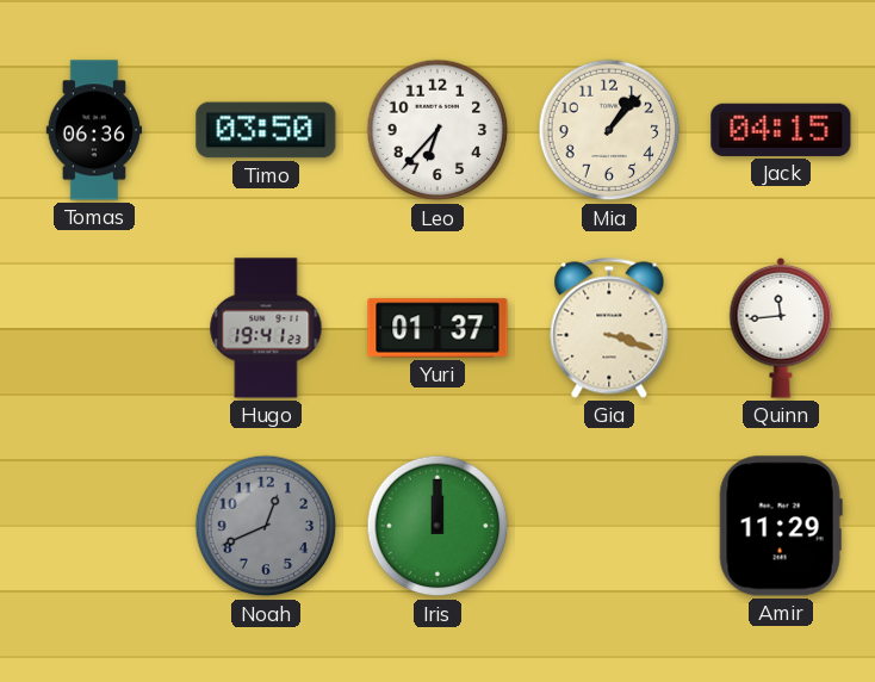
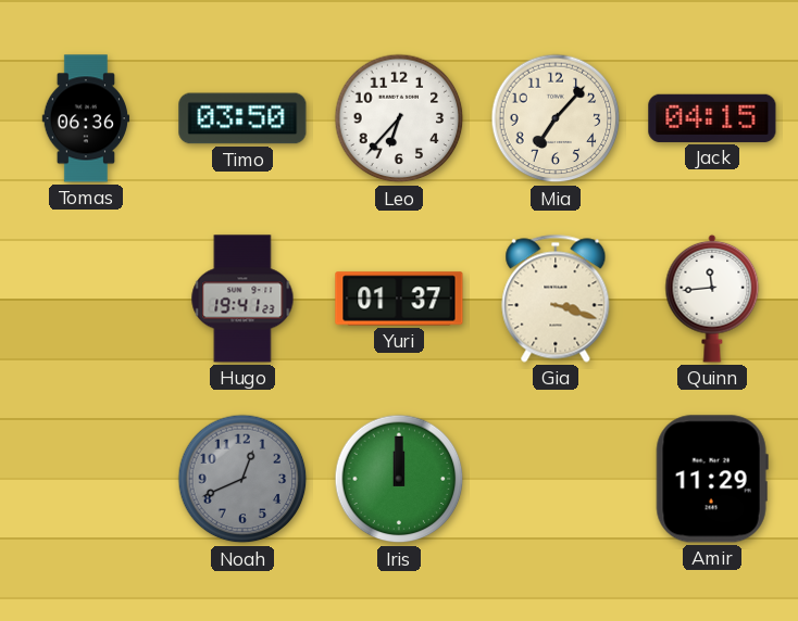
Mia: 1:07 -> 7:07 (556, 118)
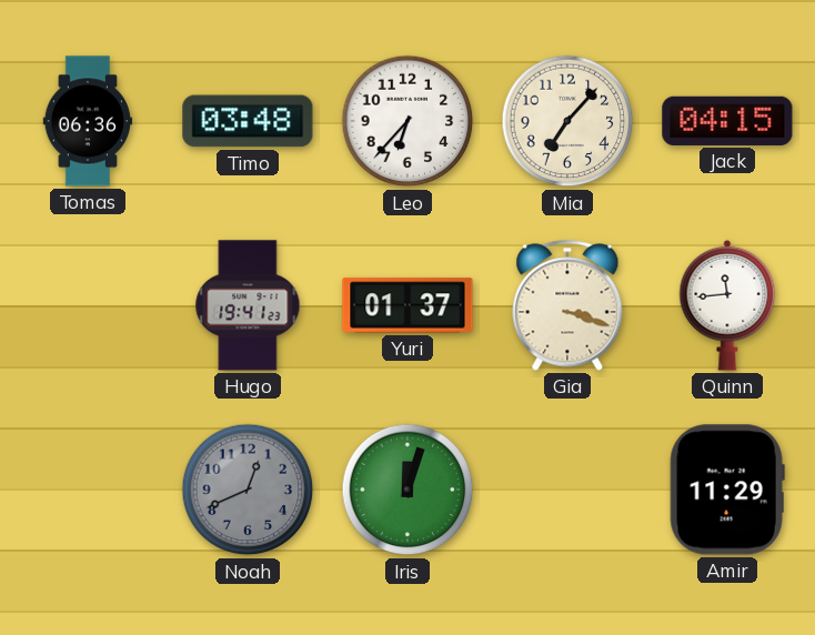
Timo: 03:50 -> 03:48 (248, 121)
Iris: 12:00 -> 12:03 (407, 490)
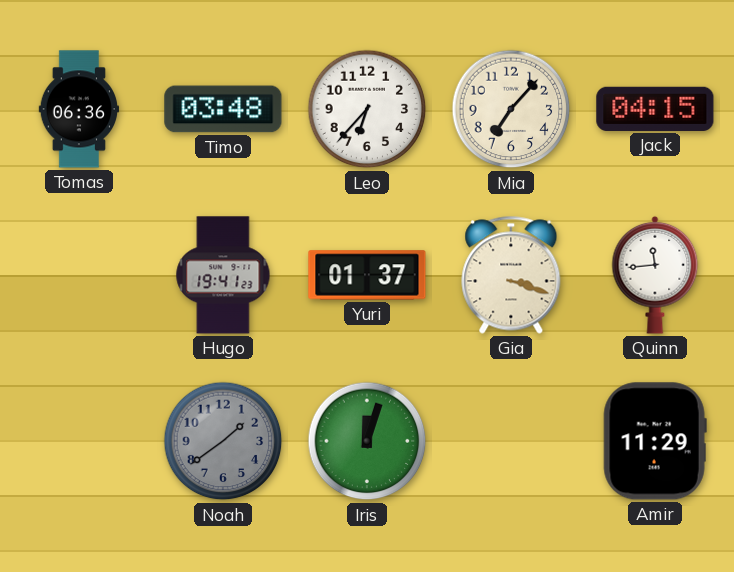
Noah: 12:41 -> 1:39 (223, 441)
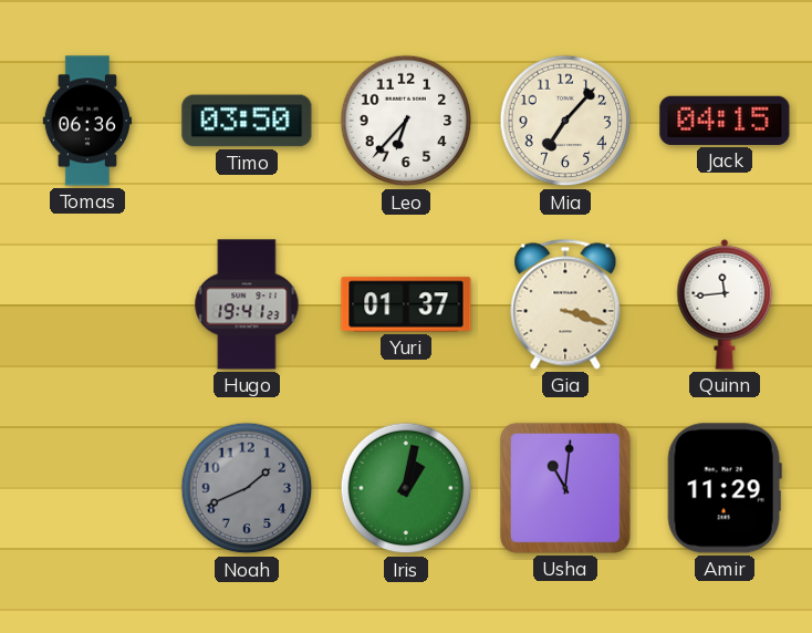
Timo: 03:48 -> 03:50 (247, 121)
Noah: 1:39 -> 1:41 (247, 488)
Iris: 12:03 -> 1:02 (406, 488)
Usha: none -> 11:01 (565, 488)
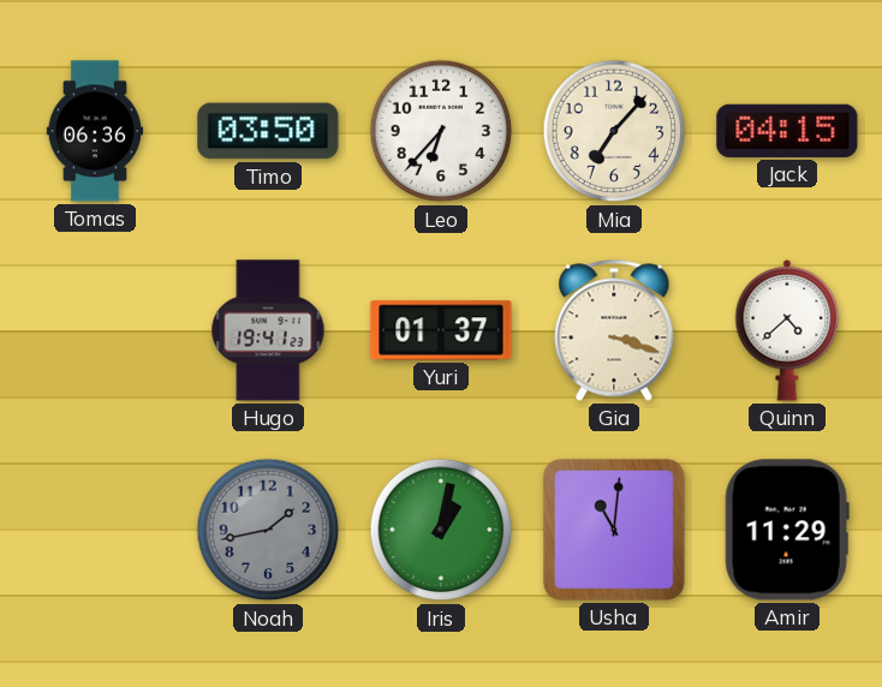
Quinn: 11:44 -> 4:38 (787, 330)
Noah: 1:41 -> 1:43 (268, 530)
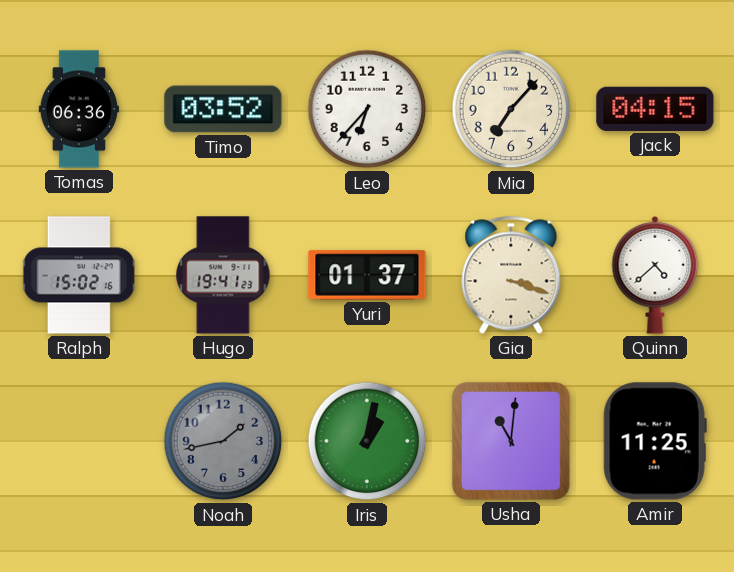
Timo: 03:50 -> 03:52 (223, 109)
Ralph: none -> 15:02 (79, 275)
Amir: 11:29 -> 11:25 (655, 441)
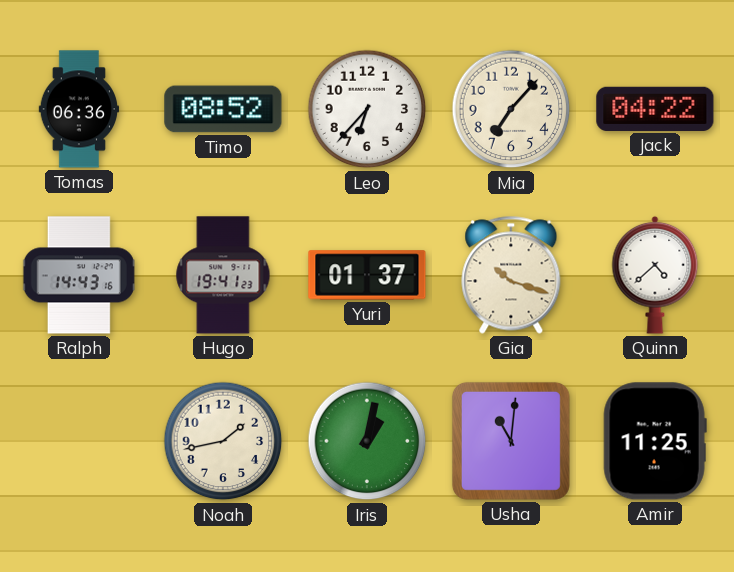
Timo: 03:52 -> 08:52 (223, 109)
Jack: 04:15 -> 04:22 (655, 109)
Ralph: 15:02 -> 14:43 (79, 275)
Gia: 3:18 -> 10:18 (511, 275)
Noah dial: grey -> cream (223, 441)
